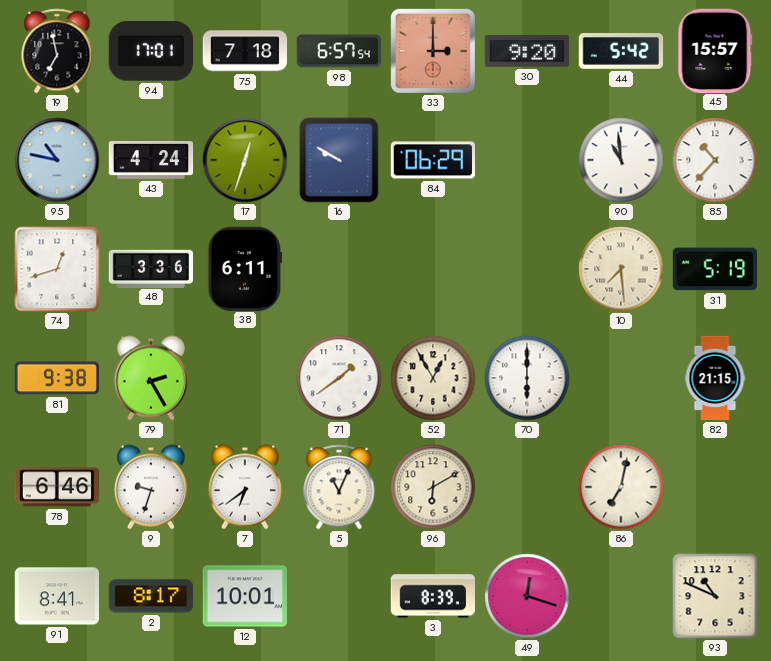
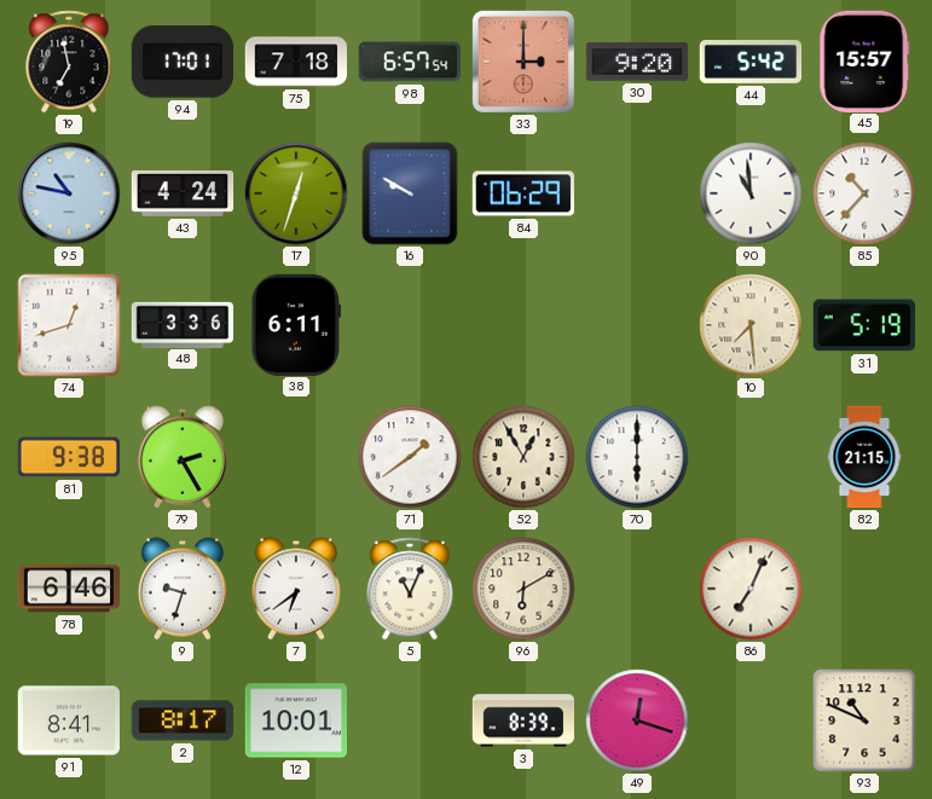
86: 7:02 -> 7:04 (751, 589)
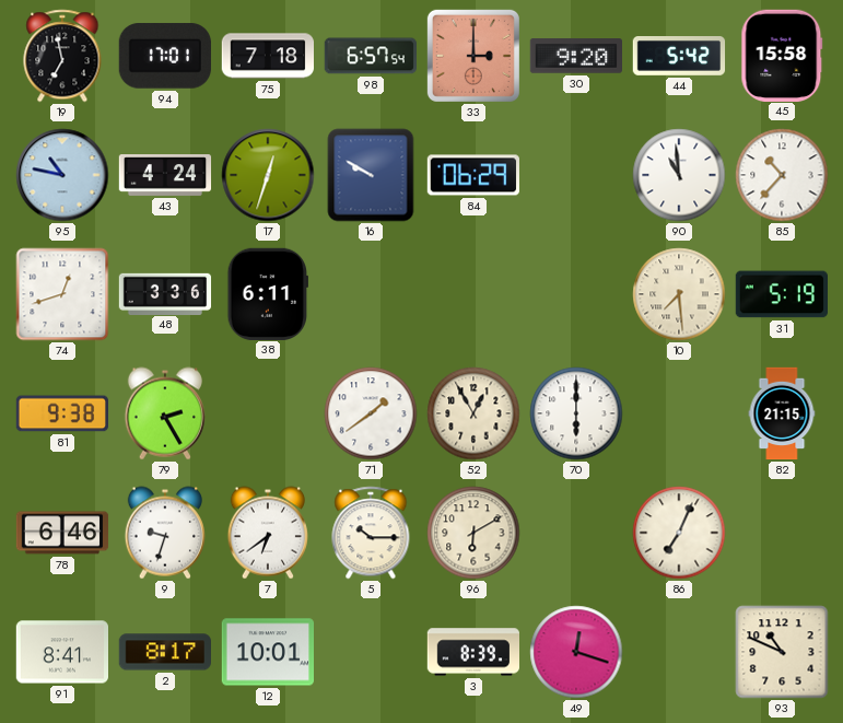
45: 15:57 -> 15:58 (782, 55)
5: 11:04 -> 10:15 (371, 533)
